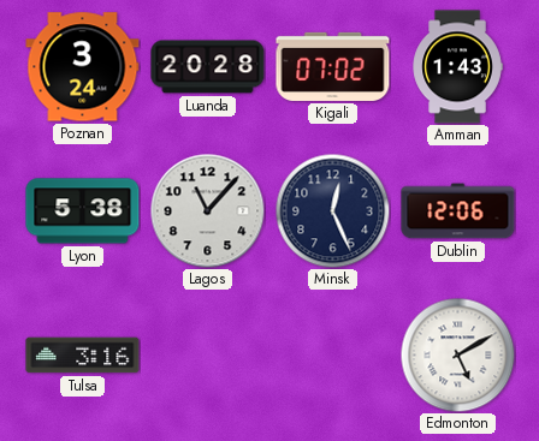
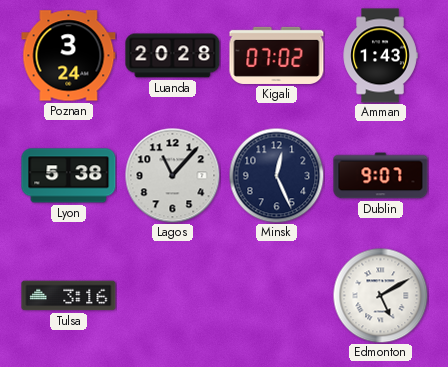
Dublin: 12:06 -> 9:07 (381, 176)
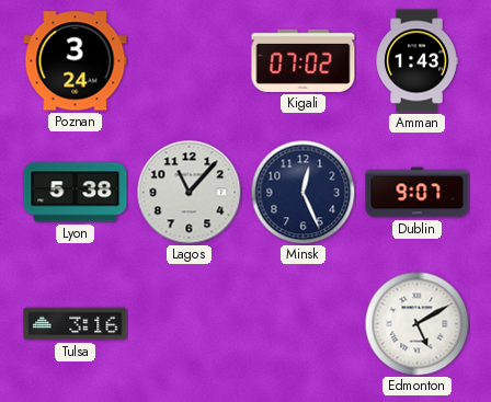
Luanda: 20:28 -> none (173, 56)
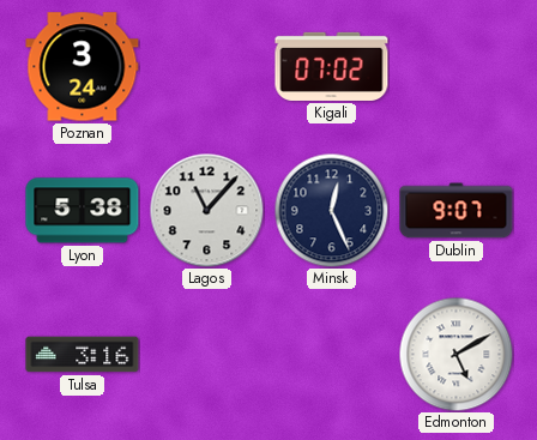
Amman: 1:43 -> none (416, 61)
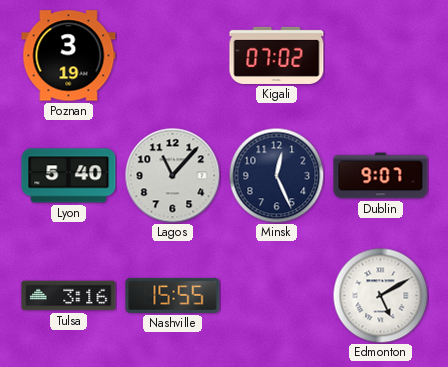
Poznan: 3:24 -> 3:19 (69, 56)
Lyon: 5:38 -> 5:40 (69, 176)
Nashville: none -> 15:55 (173, 295)
